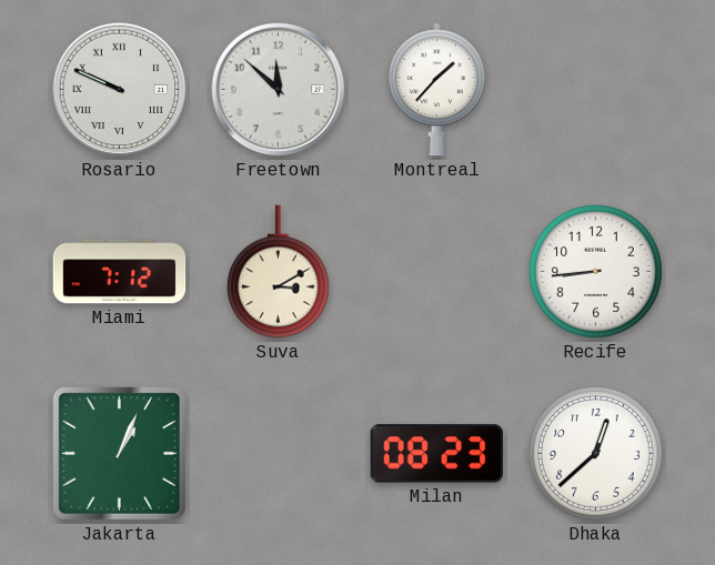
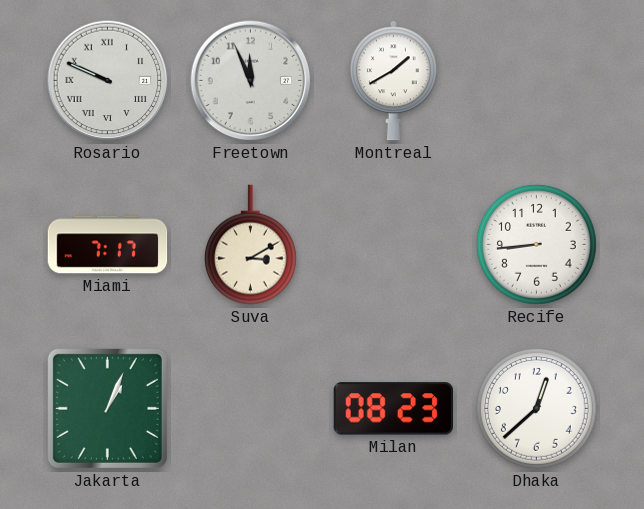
Freetown: 11:52 -> 11:56 (251, 81)
Montreal: 1:37 -> 1:40 (393, 81)
Miami: 7:12 -> 7:17 (108, 245)
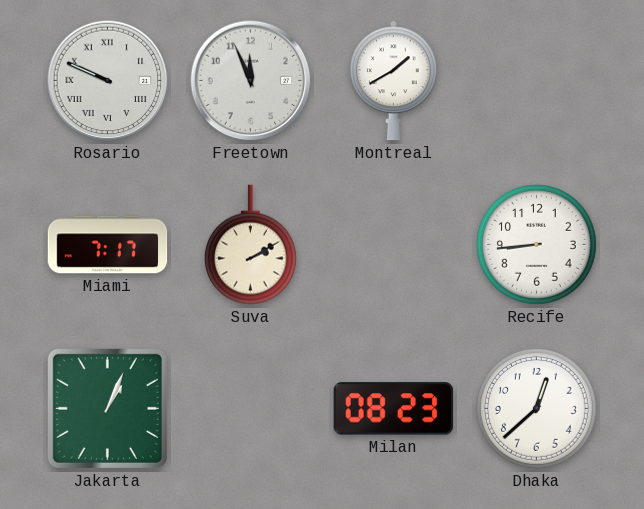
Suva: 3:10 -> 2:10 (250, 245)
